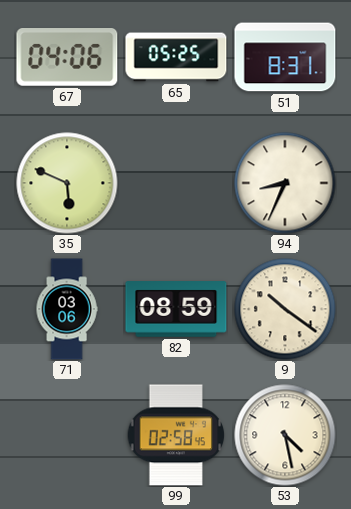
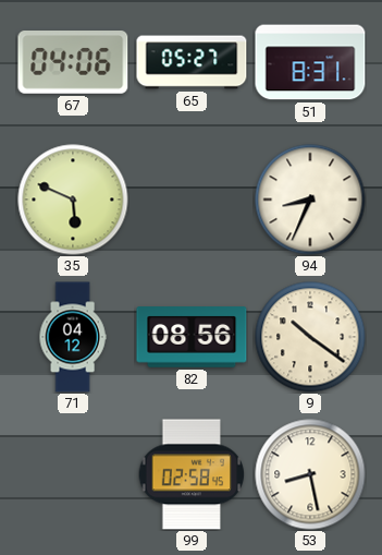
65: 05:25 -> 05:27 (192, 62)
71: 03:06 -> 04:12 (73, 337)
82: 08:59 -> 08:56 (192, 337)
53: 4:28 -> 8:28 (310, 474)
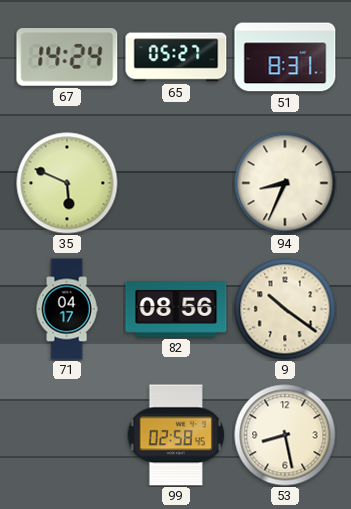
67: 04:06 -> 14:24 (67, 58)
71: 04:12 -> 04:17 (67, 309)
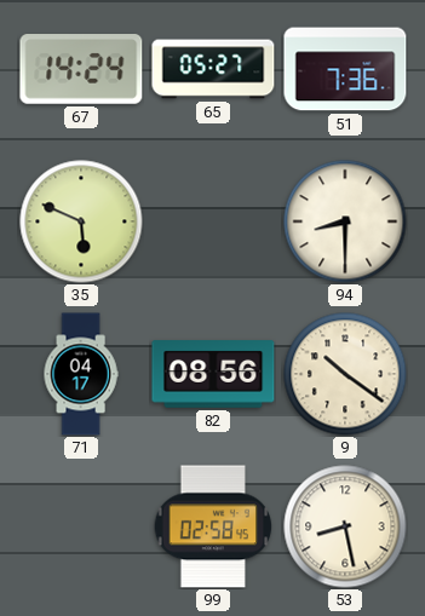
51: 8:31 -> 7:36 (345, 69)
94: 8:34 -> 8:30 (345, 221)
